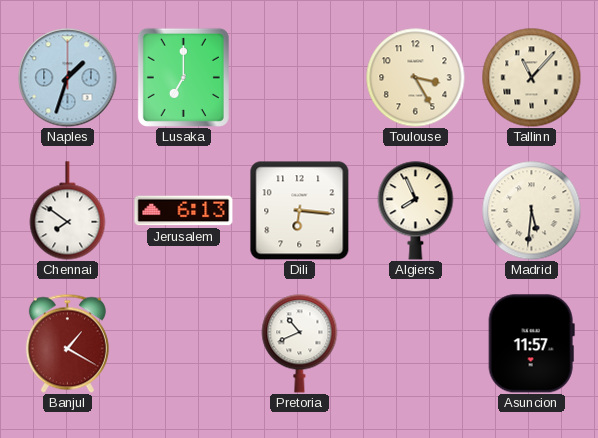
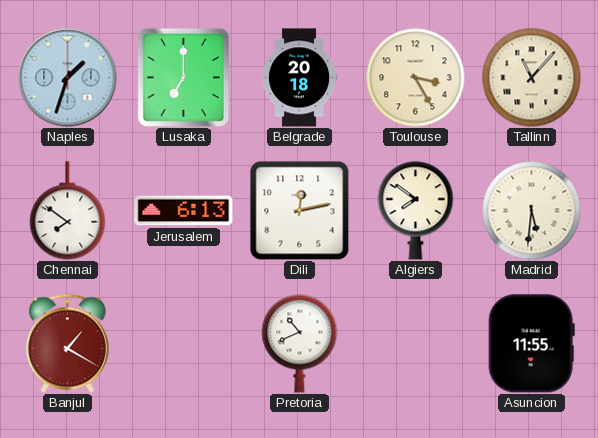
Belgrade: none -> 20:18 (299, 78)
Dili: 6:16 -> 12:13 (299, 210)
Algiers: 7:56 -> 7:51 (416, 211)
Asuncion: 11:57 -> 11:55 (531, 344)
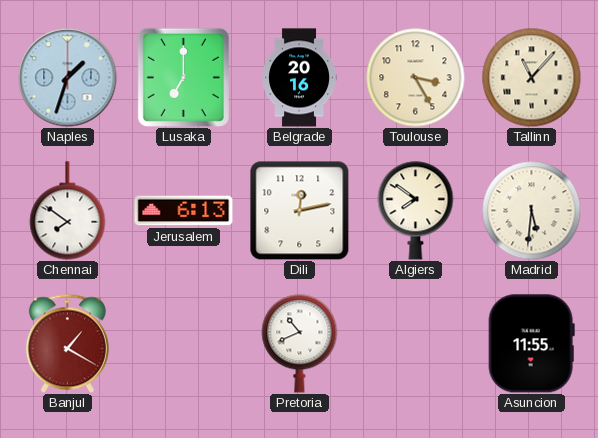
Belgrade: 20:18 -> 20:16 (299, 78)
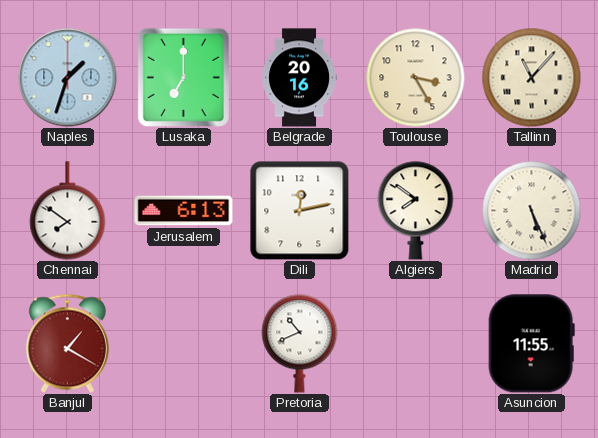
Madrid: 5:31 -> 5:26 (532, 211)
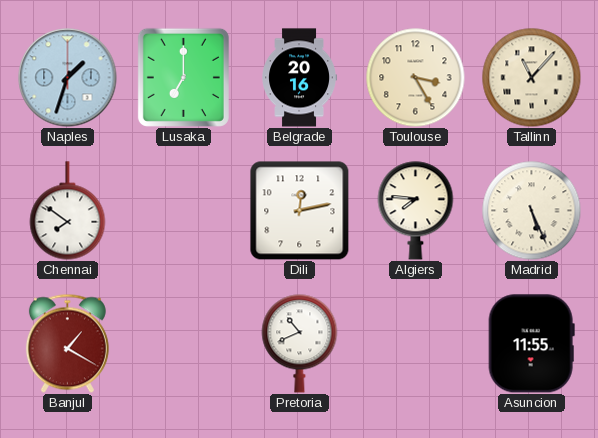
Jerusalem: 6:13 -> none (184, 211)
Algiers: 7:51 -> 7:46 (416, 211)
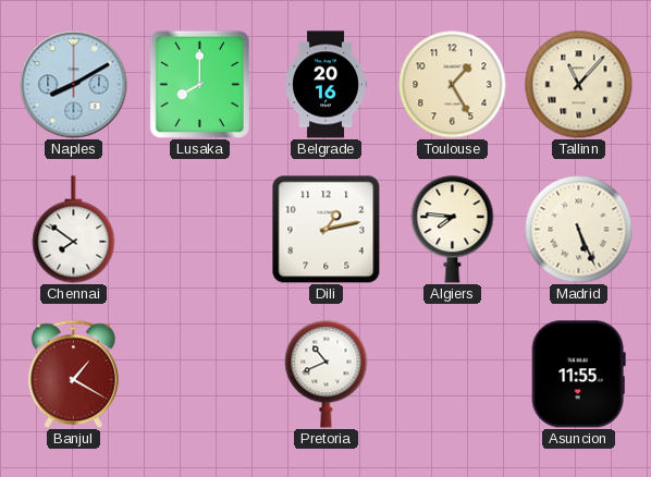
Naples: 1:33 -> 8:10 (74, 85)
Lusaka: 7:00 -> 8:00 (199, 84)
Toulouse: 3:25 -> 1:25 (453, 85)
Dili: 12:13 -> 1:13 (325, 229)
